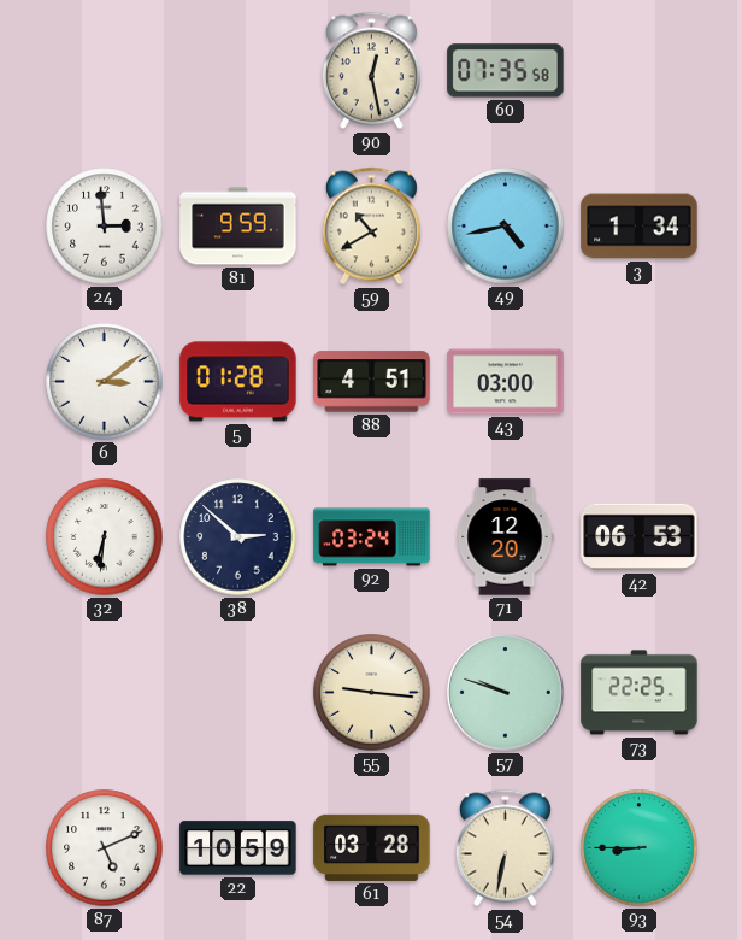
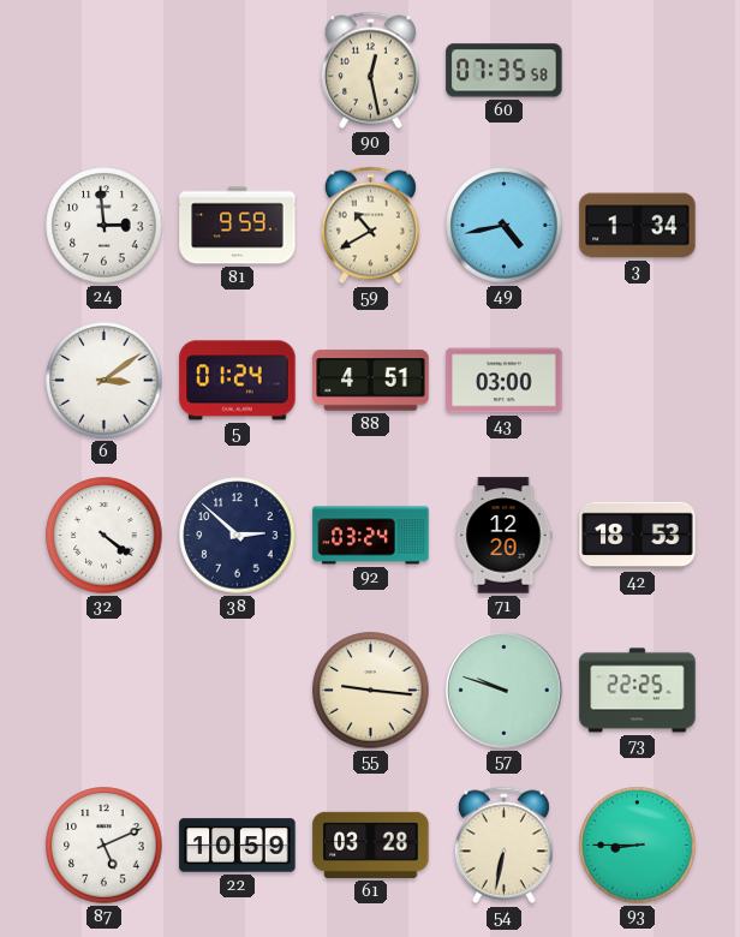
5: 01:28 -> 01:24 (238, 381)
32: 6:31 -> 4:21 (105, 536)
42: 06:53 -> 18:53 (638, 536)
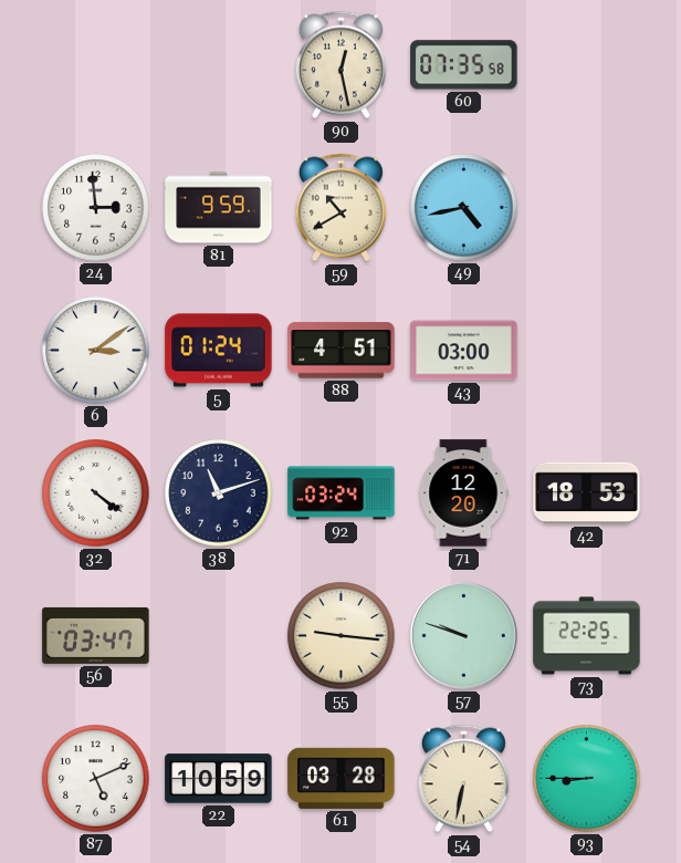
3: 1:34 -> none (638, 226)
38: 2:52 -> 11:12 (219, 493)
56: none -> 03:47 (96, 635)
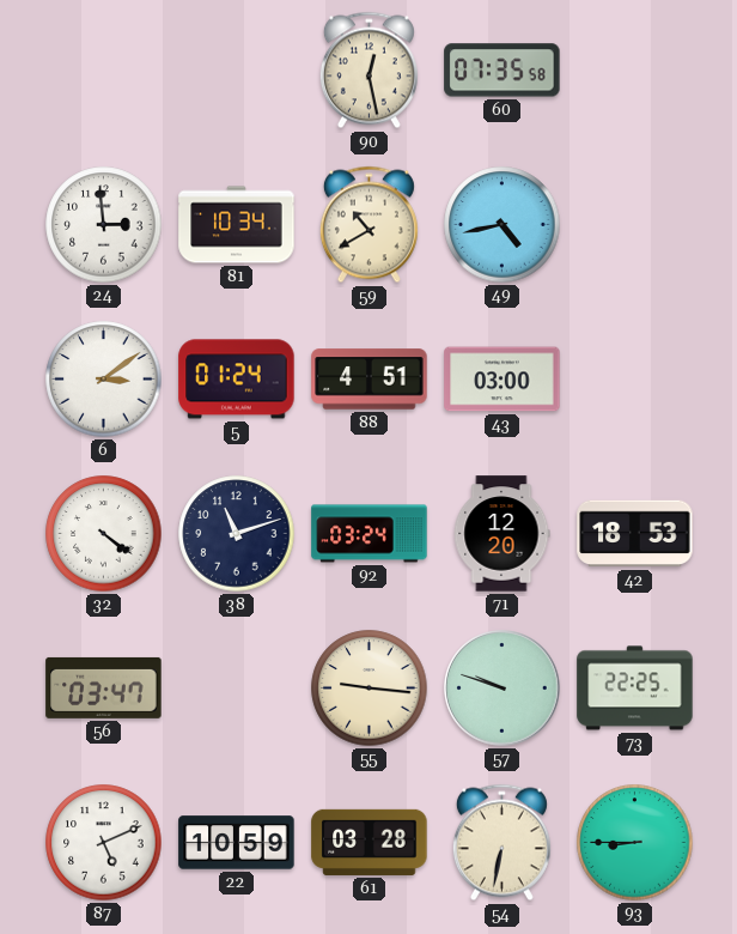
81: 9:59 -> 10:34 (237, 225)
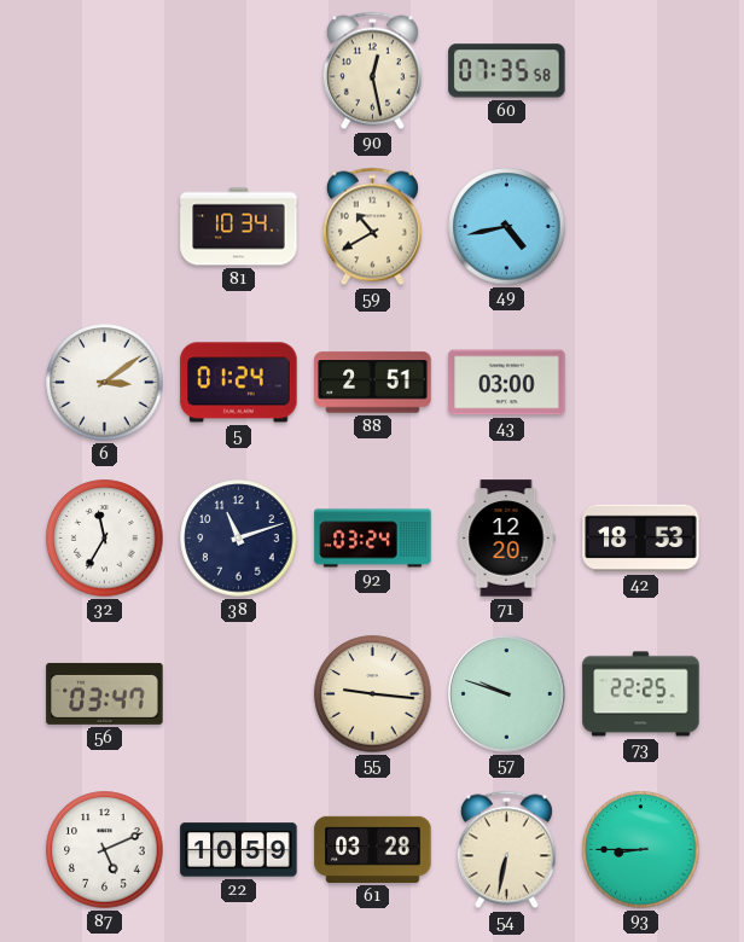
24: 2:59 -> none (104, 225)
88: 4:51 -> 2:51 (373, 383)
32: 4:21 -> 11:35 (105, 539)
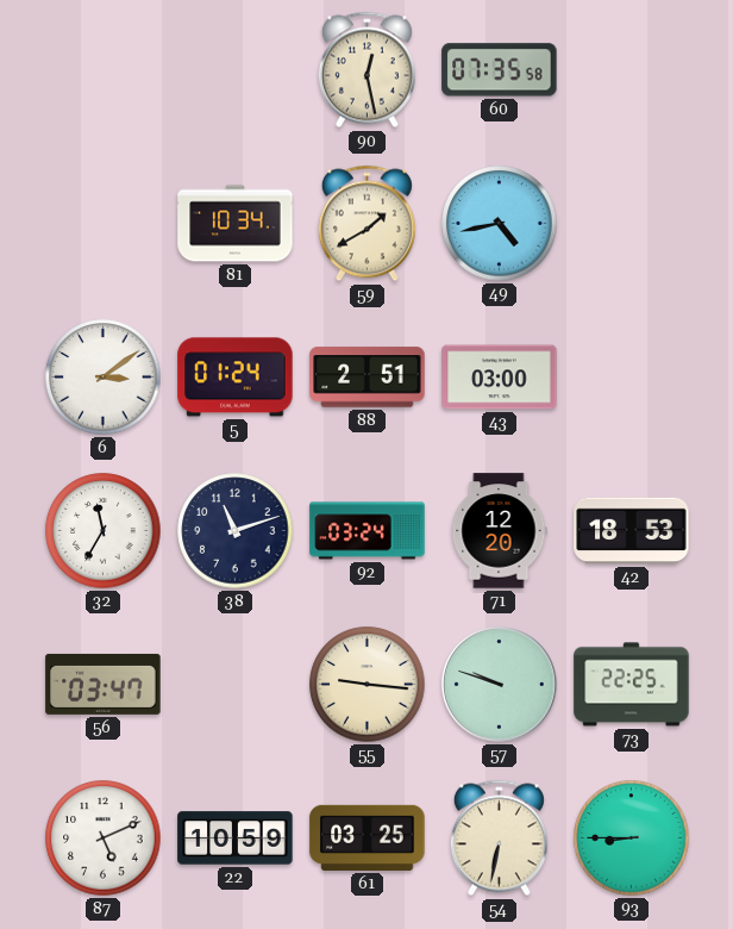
59: 10:40 -> 1:40 (366, 224)
61: 03:28 -> 03:25 (368, 837)
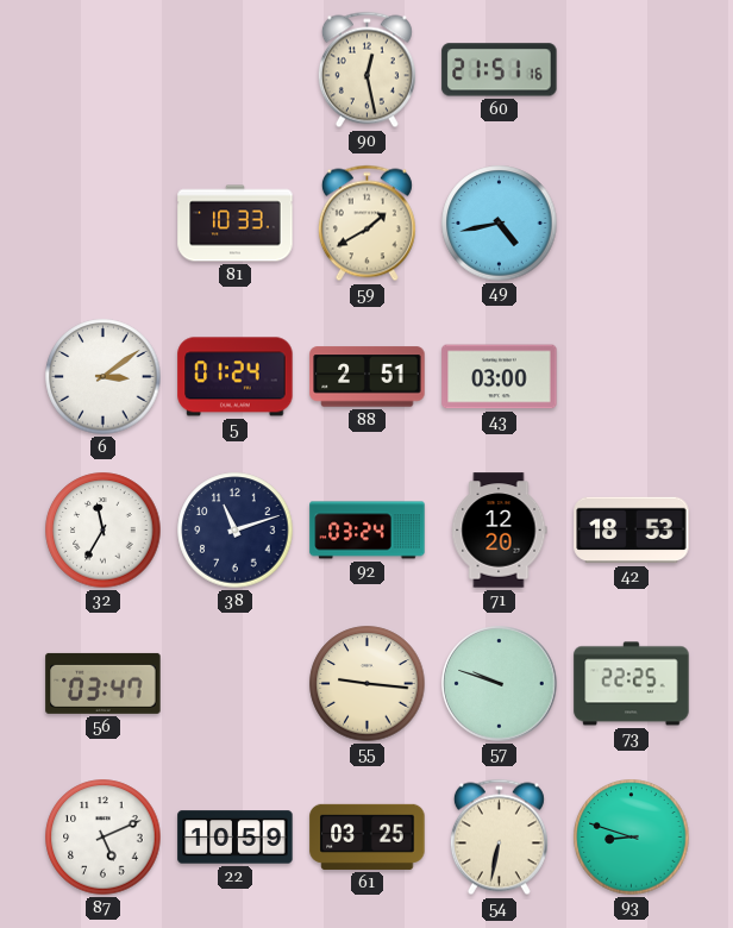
60: 07:35 -> 21:51 (500, 70)
81: 10:34 -> 10:33 (236, 224)
93: 8:45 -> 8:48 (632, 838)
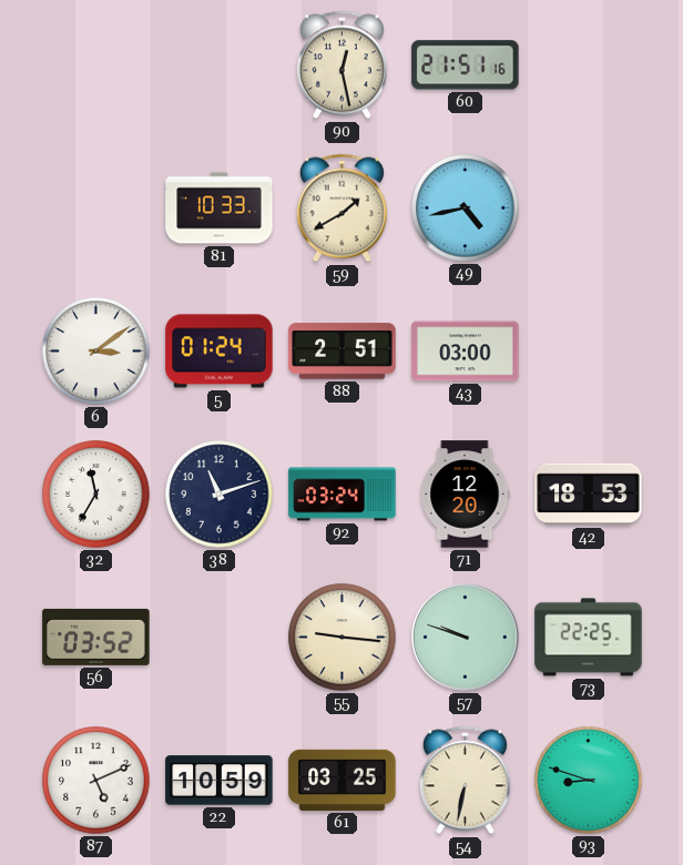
56: 03:47 -> 03:52 (96, 637)
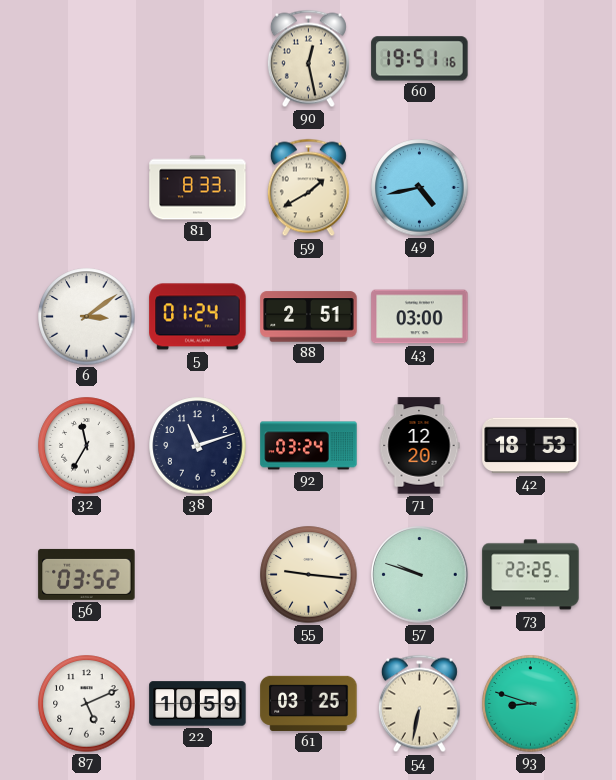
60: 21:51 -> 19:51 (420, 59)
81: 10:33 -> 8:33 (198, 188)
